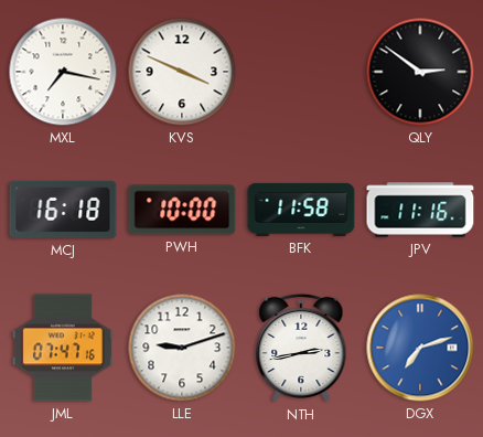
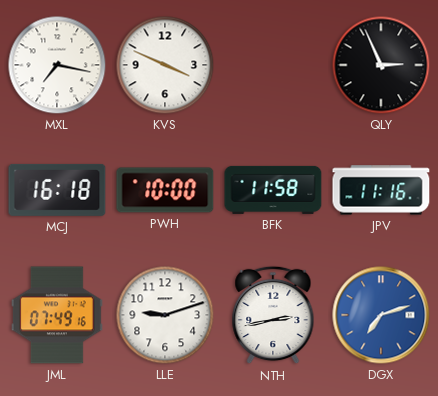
QLY: 2:51 -> 2:56 (381, 65)
JML: 07:47 -> 07:49 (57, 315)
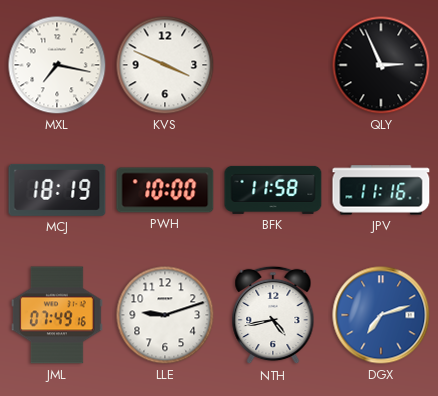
MCJ: 16:18 -> 18:19 (57, 190)
NTH: 2:43 -> 4:43 (273, 315)
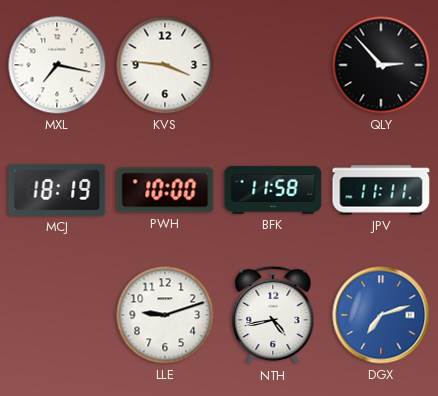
KVS: 3:49 -> 3:46 (165, 65)
QLY: 2:56 -> 2:53 (381, 65)
JPV: 11:16 -> 11:11 (381, 190)
JML: 07:49 -> none (57, 315)
